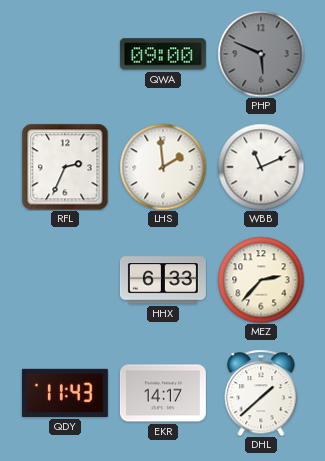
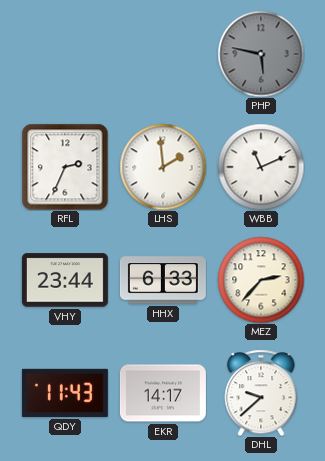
QWA: 09:00 -> none (163, 54)
PHP: 5:49 -> 5:47 (261, 54)
VHY: none -> 23:44 (65, 280)
DHL: 1:38 -> 9:38 (261, 393)
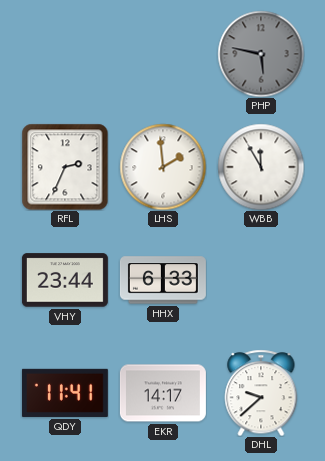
WBB: 11:11 -> 11:55 (261, 167)
MEZ: 2:37 -> none (261, 280)
QDY: 11:43 -> 11:41 (65, 393)
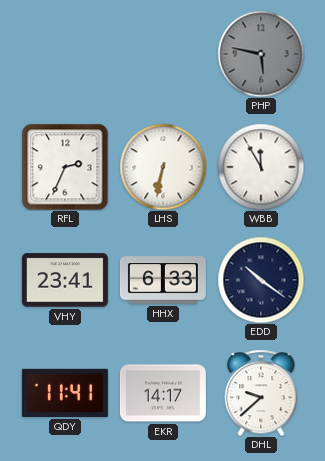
LHS: 1:59 -> 6:32 (163, 167)
VHY: 23:44 -> 23:41 (65, 280)
EDD: none -> 10:21 (261, 280)
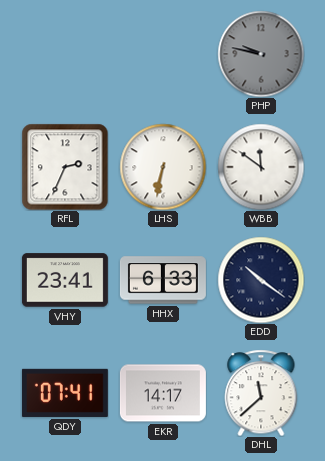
PHP: 5:47 -> 9:47 (261, 54)
WBB: 11:55 -> 11:51 (261, 167)
QDY: 11:41 -> 07:41 (65, 393)
DHL: 9:38 -> 11:38 (261, 393)
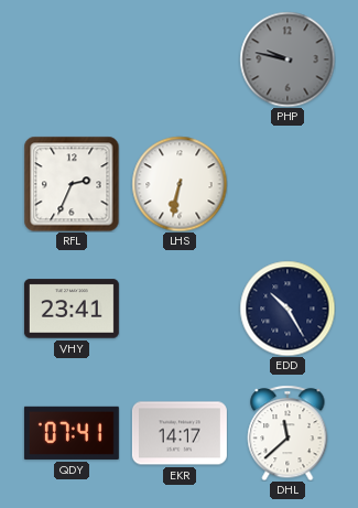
WBB: 11:51 -> none (261, 167)
HHX: 6:33 -> none (163, 280)
EDD: 10:21 -> 10:25 (288, 309)
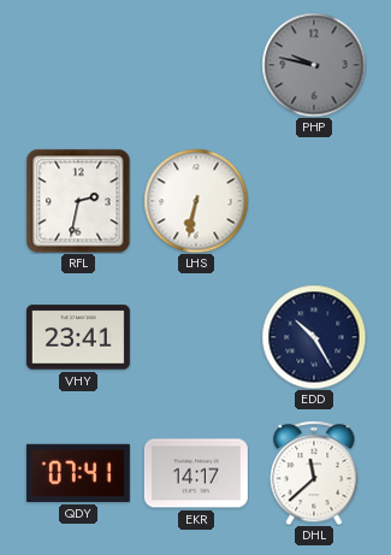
RFL: 2:34 -> 2:32 (78, 201)
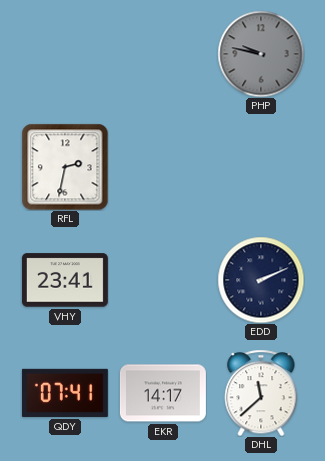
LHS: 6:32 -> none (196, 201)
EDD: 10:25 -> 2:11 (261, 280)
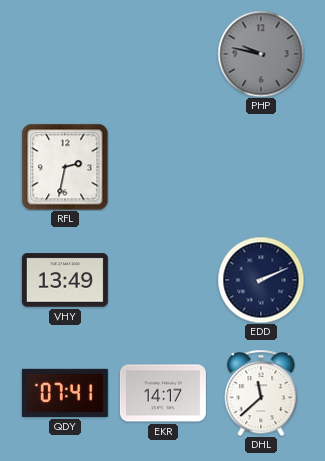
VHY: 23:41 -> 13:49 (65, 280)
